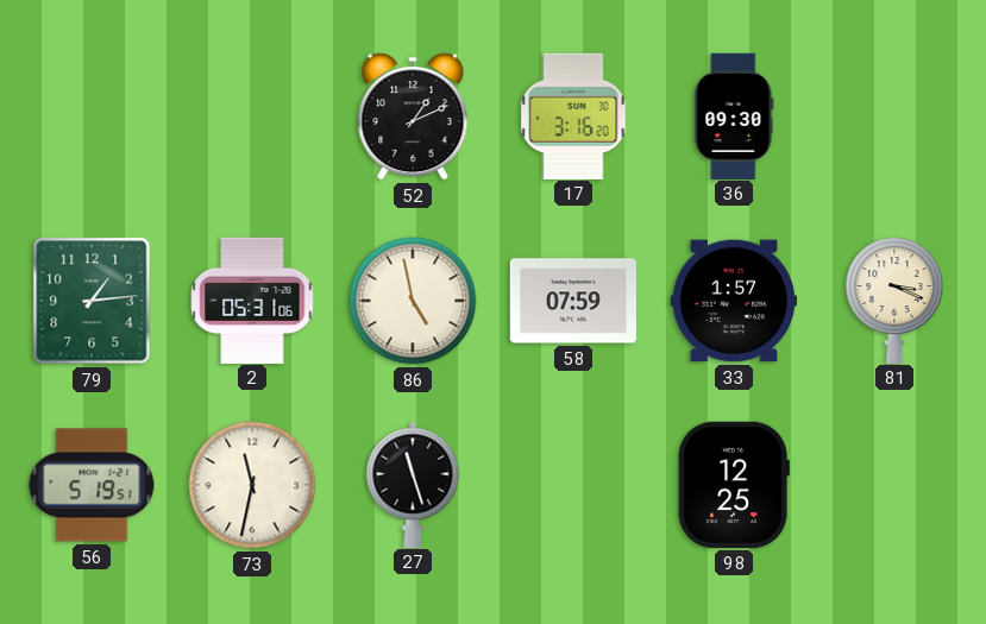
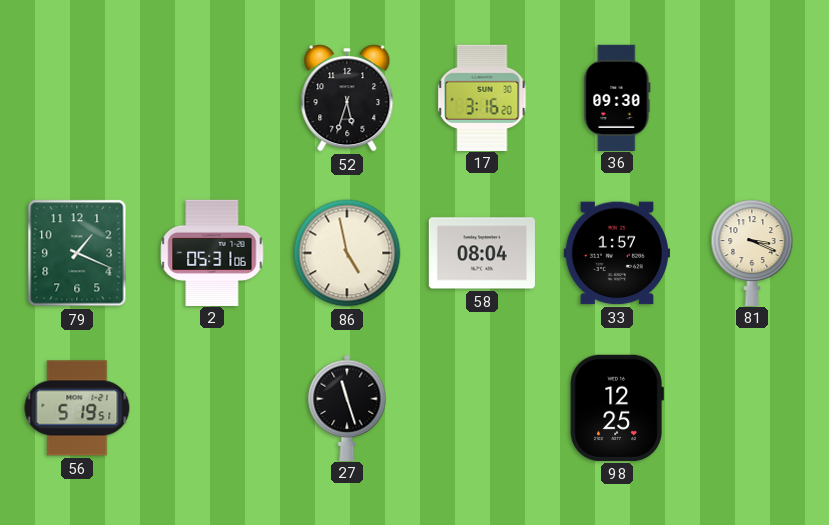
52: 1:11 -> 5:33 (347, 98)
79: 1:14 -> 1:19 (77, 253)
58: 07:59 -> 08:04 (482, 253)
73: 11:32 -> none (252, 485)
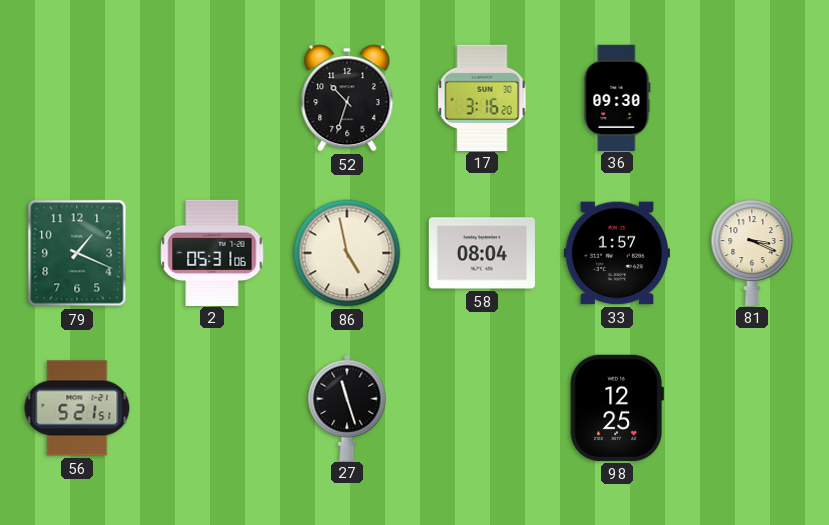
52: 5:33 -> 10:33 (347, 98)
56: 5:19 -> 5:21 (77, 408)
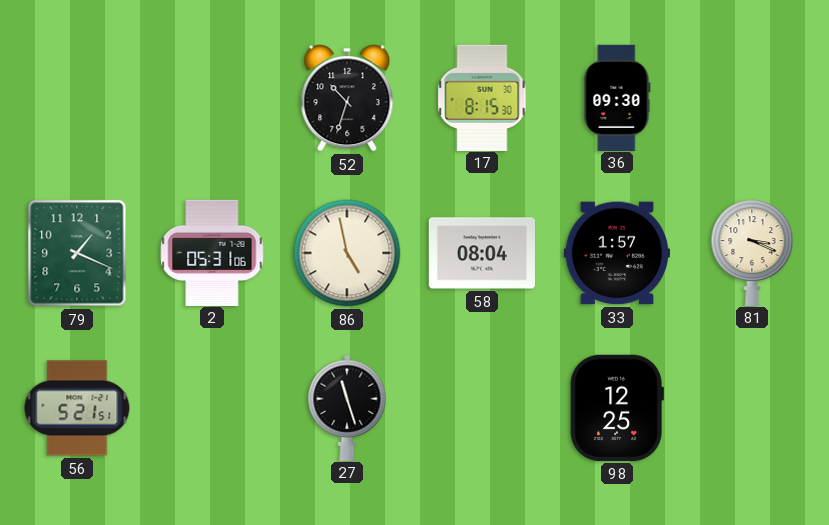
17: 3:16 -> 8:15 (482, 97)
